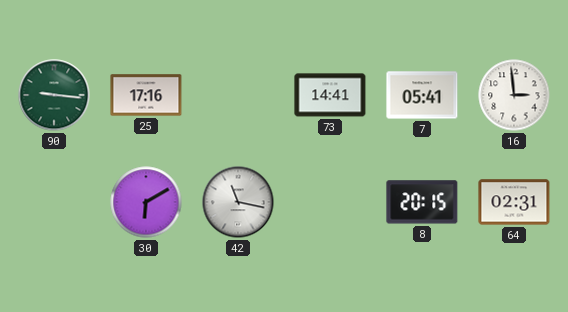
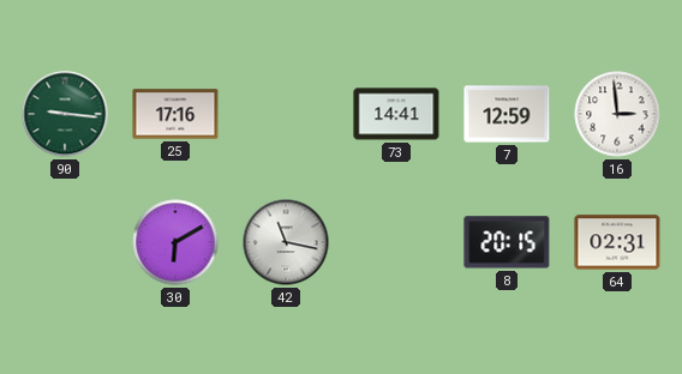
7: 05:41 -> 12:59 (507, 114)
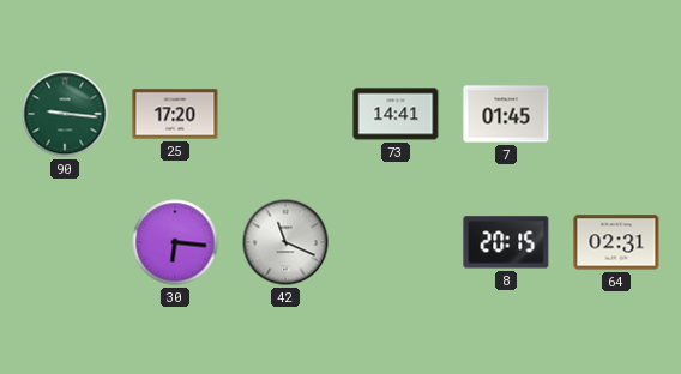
25: 17:16 -> 17:20 (175, 114)
7: 12:59 -> 01:45 (506, 114)
16: 2:59 -> none (617, 114)
30: 6:10 -> 6:16 (175, 242)
42: 11:17 -> 11:19 (285, 242)
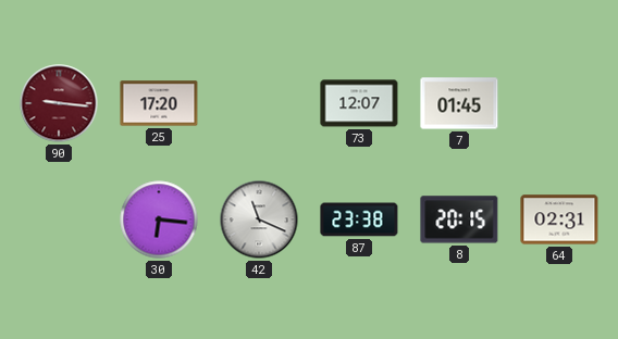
90 dial: green -> burgundy (59, 103)
73: 14:41 -> 12:07 (359, 103)
87: none -> 23:38 (359, 219)
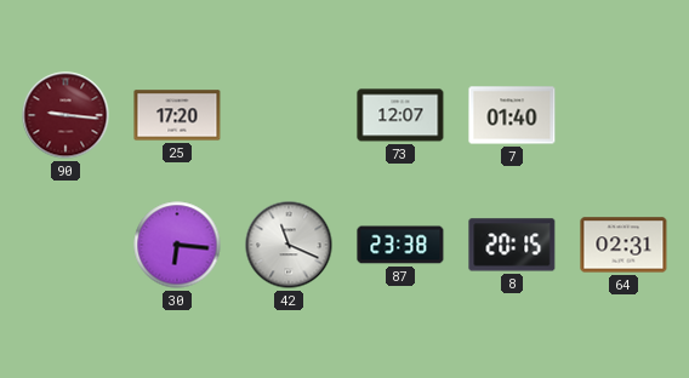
7: 01:45 -> 01:40 (512, 115)
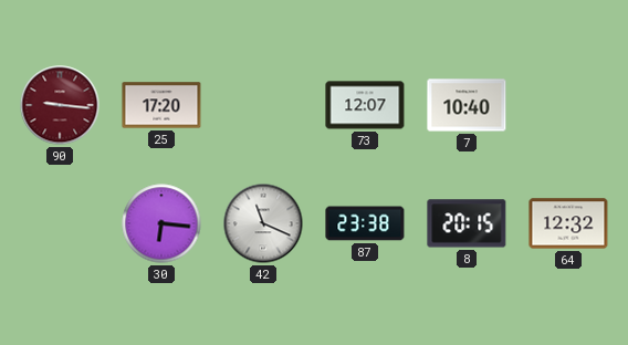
7: 01:40 -> 10:40 (467, 105)
64: 02:31 -> 12:32 (568, 223)
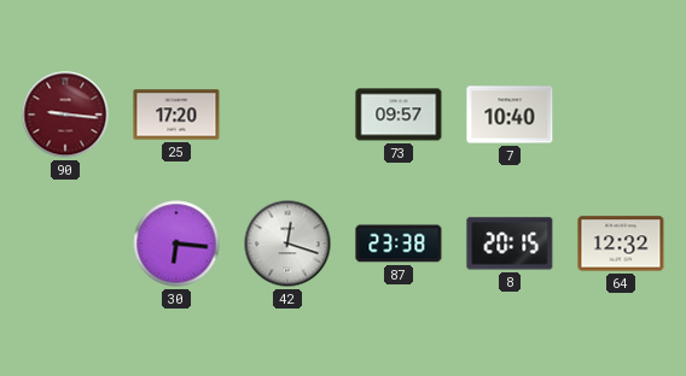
73: 12:07 -> 09:57 (399, 114)
42: 11:19 -> 12:18 (287, 243)
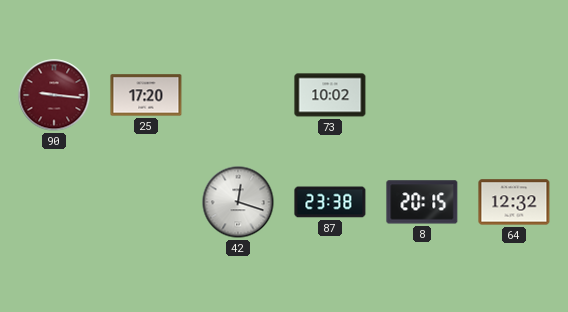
73: 09:57 -> 10:02 (330, 95)
7: 10:40 -> none (510, 114)
30: 6:16 -> none (176, 243)
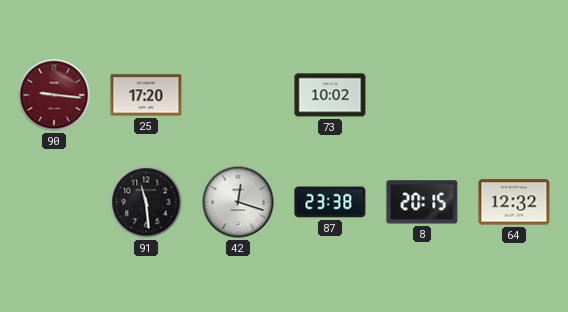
91: none -> 11:29 (146, 202)
